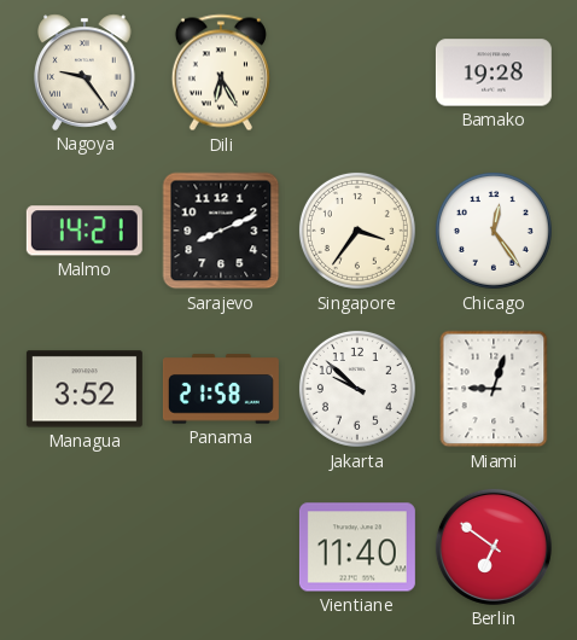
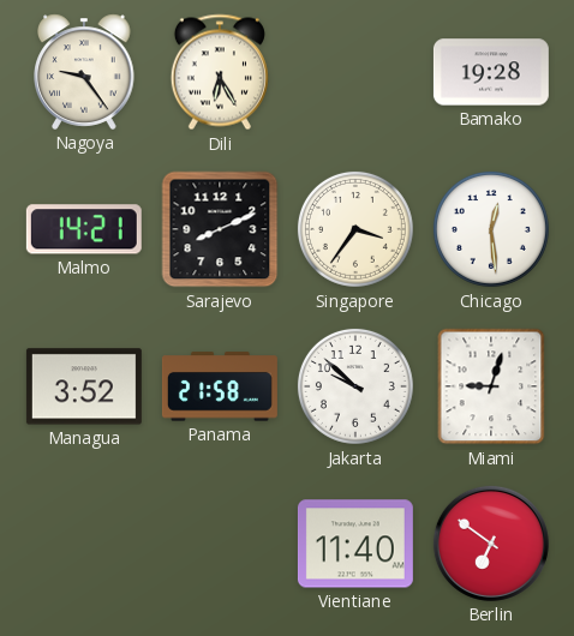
Chicago: 12:24 -> 12:29 (491, 229)
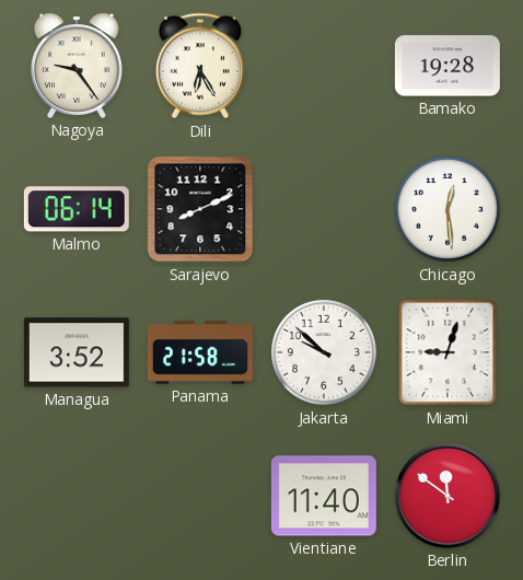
Malmo: 14:21 -> 06:14 (77, 209)
Singapore: 3:36 -> none (355, 229)
Berlin: 6:51 -> 11:51 (448, 496)
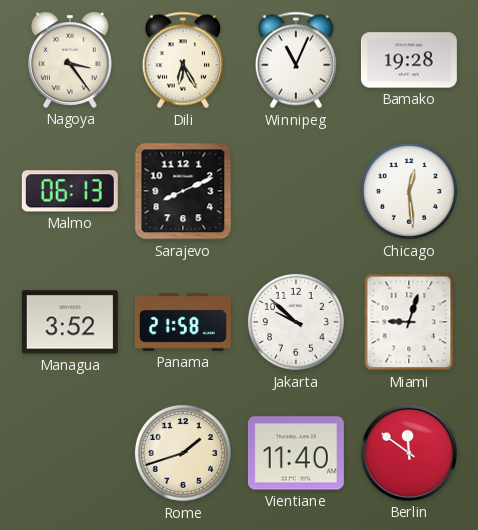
Nagoya: 9:24 -> 3:24 (71, 60)
Winnipeg: none -> 11:04 (296, 60)
Malmo: 06:14 -> 06:13 (70, 191)
Rome: none -> 1:42 (183, 453)
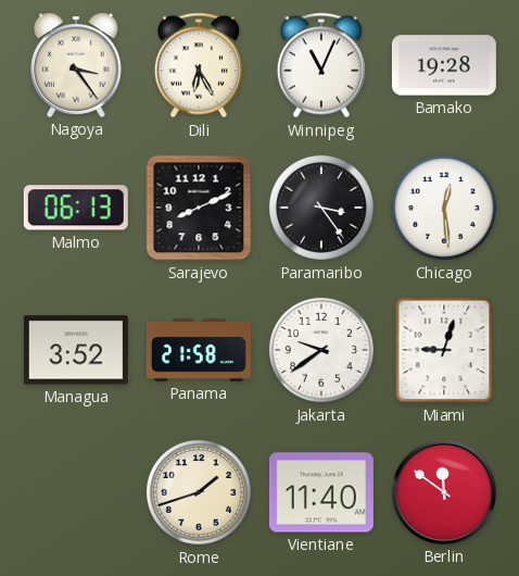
Paramaribo: none -> 3:24 (321, 208)
Jakarta: 9:52 -> 9:39 (321, 350)
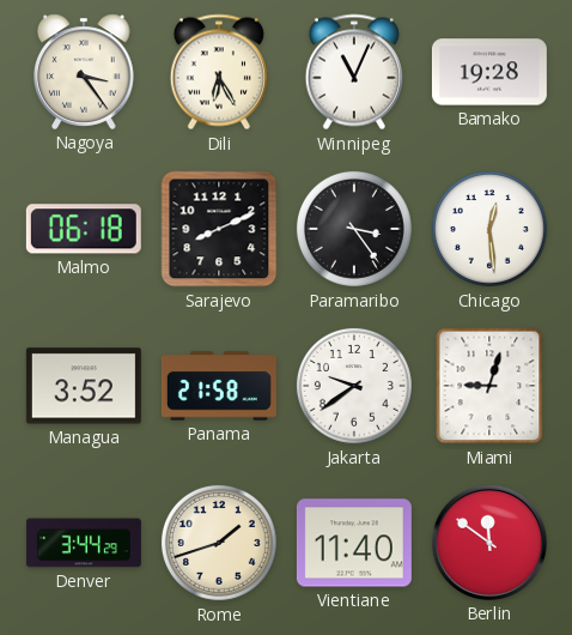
Malmo: 06:13 -> 06:18 (84, 229)
Denver: none -> 3:44 (84, 543)
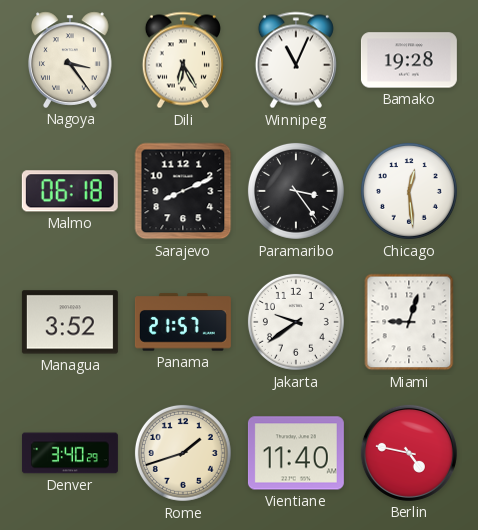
Panama: 21:58 -> 21:57 (183, 322)
Denver: 3:44 -> 3:40 (70, 453)
Berlin: 11:51 -> 4:47 (409, 453)
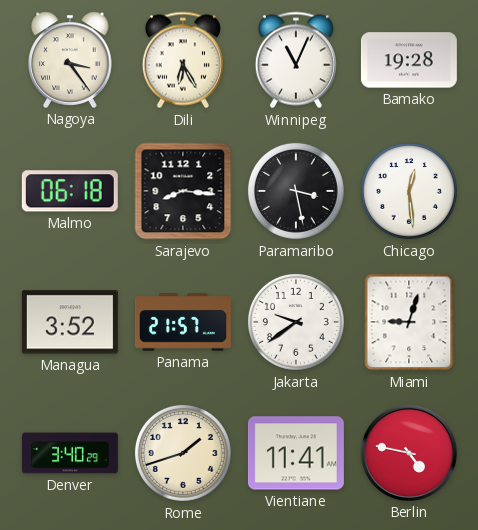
Sarajevo: 8:11 -> 8:16 (183, 191)
Paramaribo: 3:24 -> 3:28 (296, 191)
Vientiane: 11:40 -> 11:41 (296, 453)
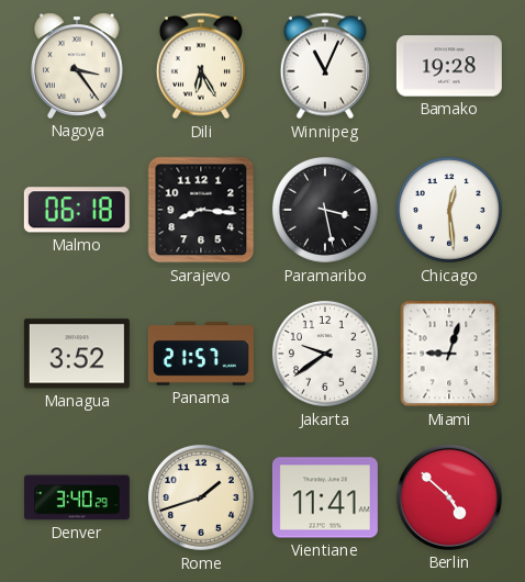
Berlin: 4:47 -> 4:52 (449, 497)
